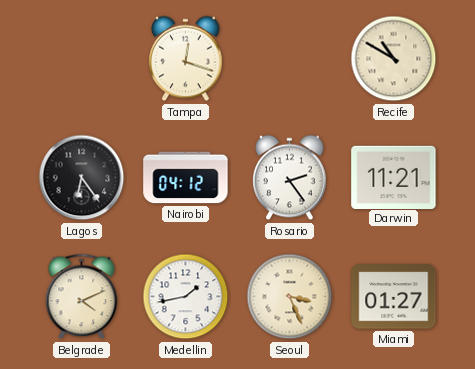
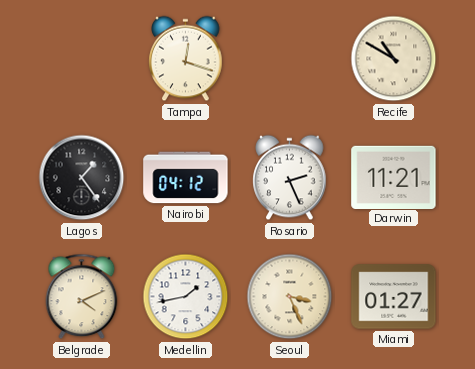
Lagos: 6:24 -> 1:24 (82, 178)
Rosario: 2:24 -> 2:26 (290, 178)
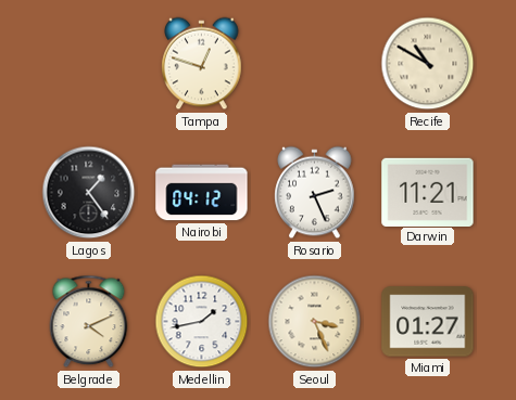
Tampa: 12:18 -> 12:48 (202, 64)
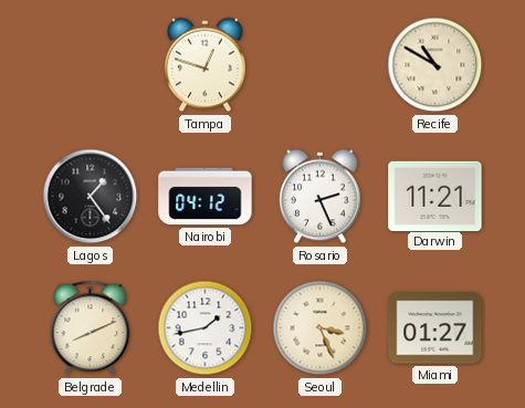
Belgrade: 4:11 -> 8:11 (91, 328)
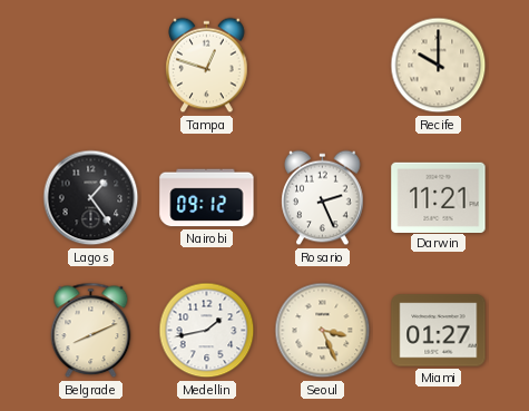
Recife: 10:50 -> 10:00 (439, 66)
Nairobi: 04:12 -> 09:12 (207, 198)
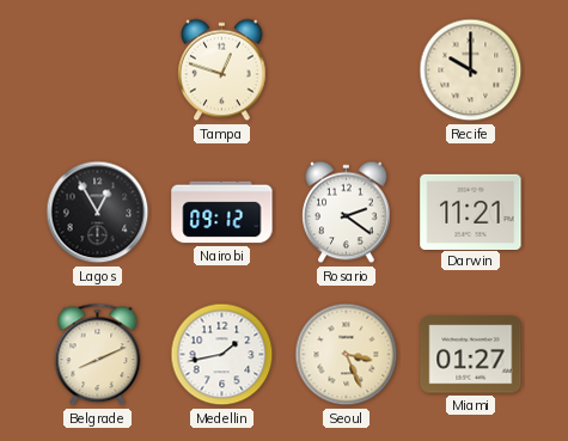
Lagos: 1:24 -> 12:55 (98, 213)
Rosario: 2:26 -> 2:21 (347, 213)
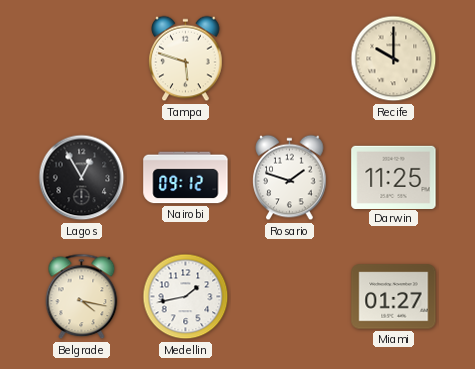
Tampa: 12:48 -> 5:48 (186, 59)
Rosario: 2:21 -> 1:48 (290, 178)
Darwin: 11:21 -> 11:25 (394, 177)
Belgrade: 8:11 -> 4:17 (82, 297)
Seoul: 3:26 -> none (347, 355)
